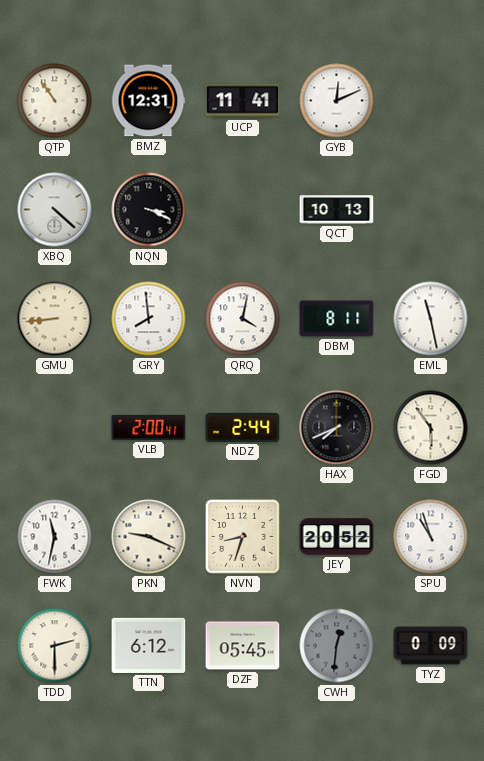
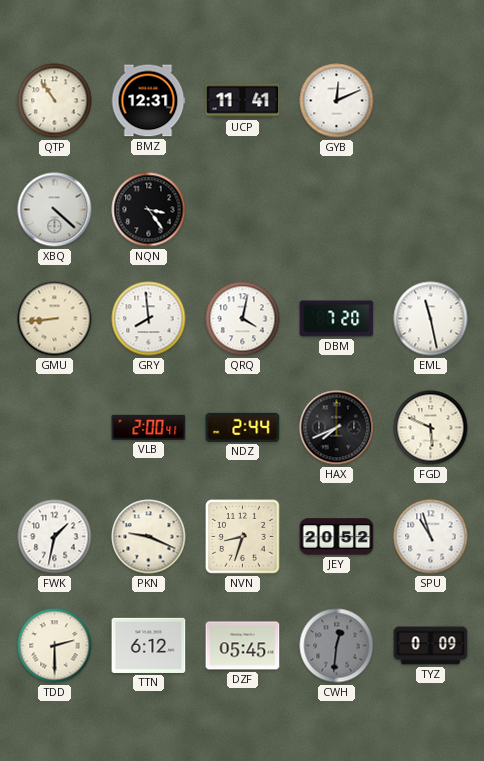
NQN: 3:19 -> 3:24 (149, 210)
QCT: 10:13 -> none (337, 210)
DBM: 8:11 -> 7:20 (337, 319)
FGD: 5:54 -> 5:49 (431, 428)
FWK: 11:32 -> 1:32 (55, 537)
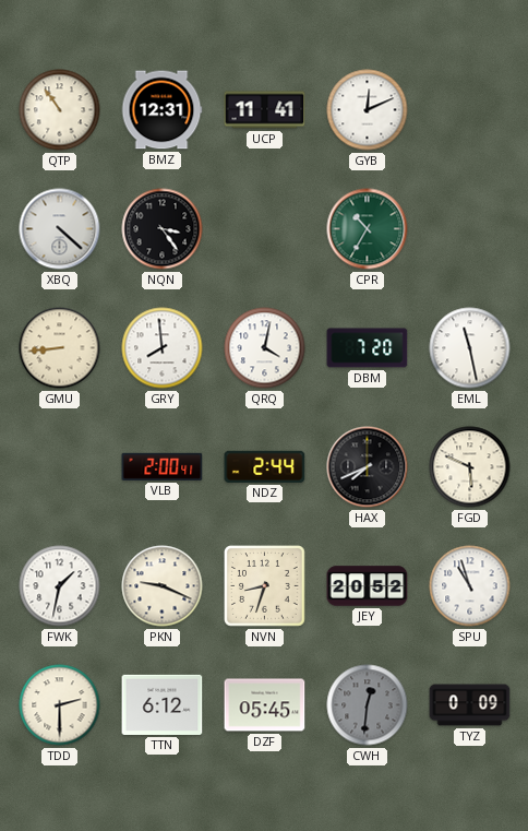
CPR: none -> 10:35 (368, 229)
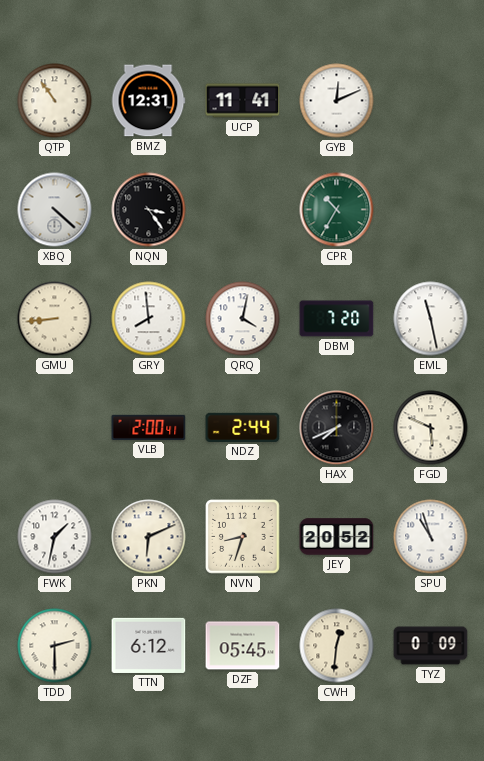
PKN: 9:19 -> 6:11 (149, 537)
CWH dial: grey -> cream (337, 646)
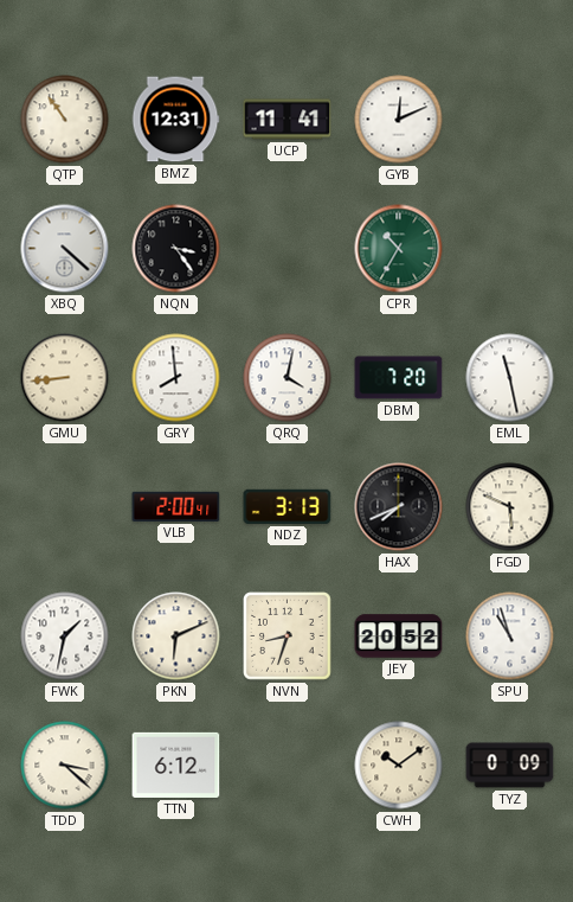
NDZ: 2:44 -> 3:13 (288, 506)
TDD: 2:30 -> 3:22 (65, 766)
DZF: 05:45 -> none (243, 646)
CWH: 12:31 -> 10:09 (399, 766)
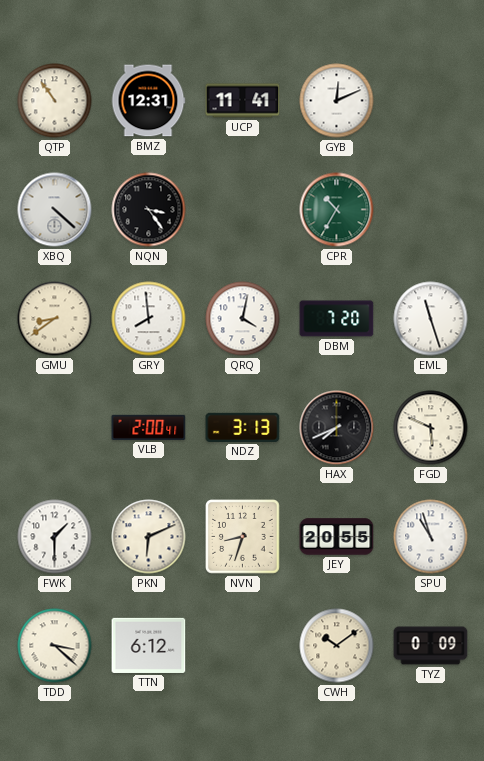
GMU: 8:44 -> 8:39 (55, 319)
EML: 11:28 -> 11:27 (431, 319)
FWK: 1:32 -> 1:30 (55, 537)
JEY: 20:52 -> 20:55 (337, 537)
